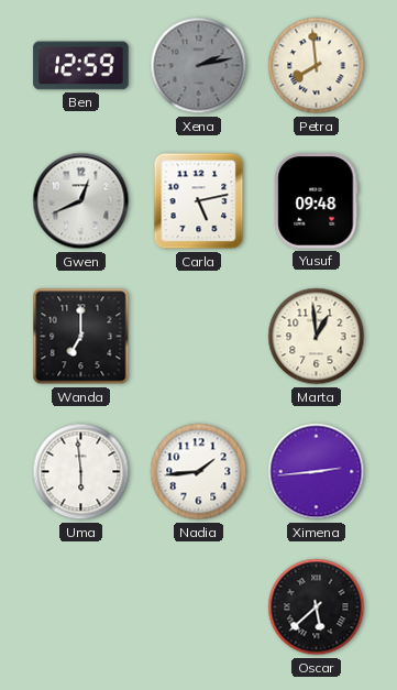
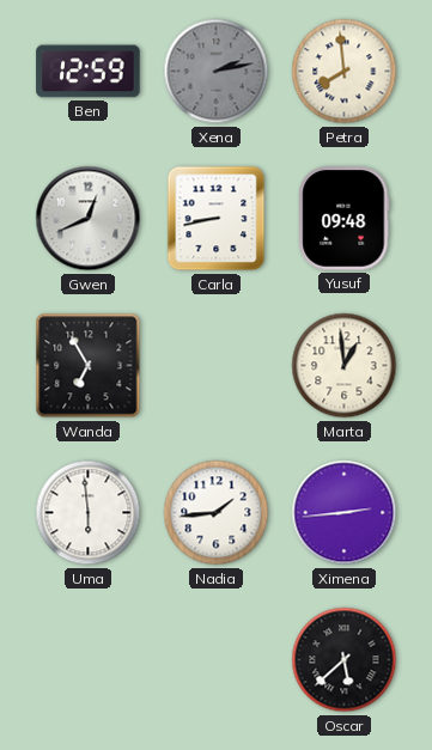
Carla: 5:13 -> 8:43 (217, 219)
Wanda: 7:00 -> 6:55 (89, 366)
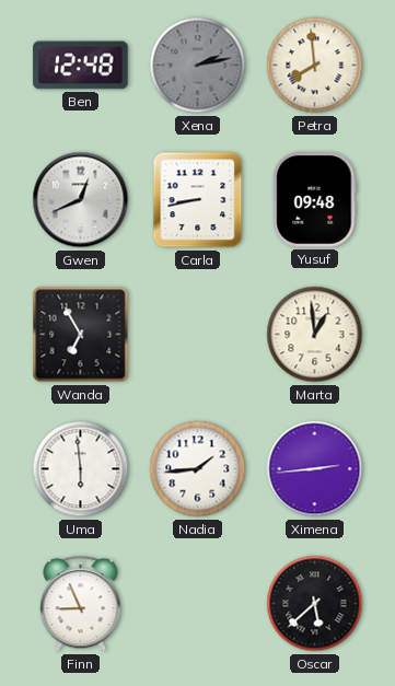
Ben: 12:59 -> 12:48 (81, 66)
Finn: none -> 8:56 (81, 604)
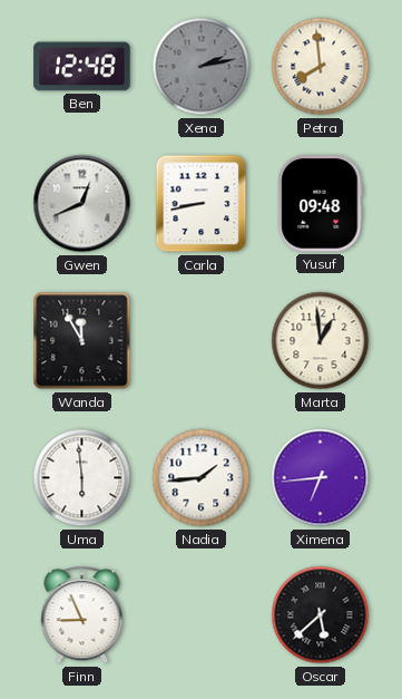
Wanda: 6:55 -> 11:55 (82, 341)
Ximena: 2:44 -> 6:44 (321, 478)
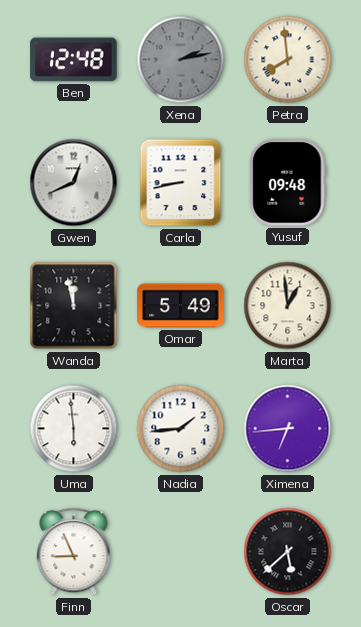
Wanda: 11:55 -> 11:58 (74, 306)
Omar: none -> 5:49 (181, 306)
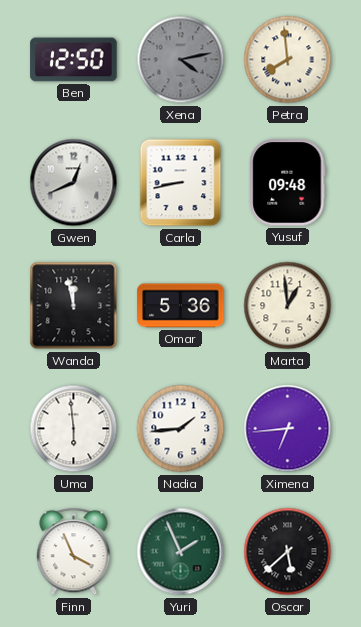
Ben: 12:48 -> 12:50 (74, 60)
Xena: 2:13 -> 4:13 (181, 60)
Omar: 5:49 -> 5:36 (181, 306)
Finn: 8:56 -> 3:56 (74, 552)
Yuri: none -> 1:56 (181, 552)
